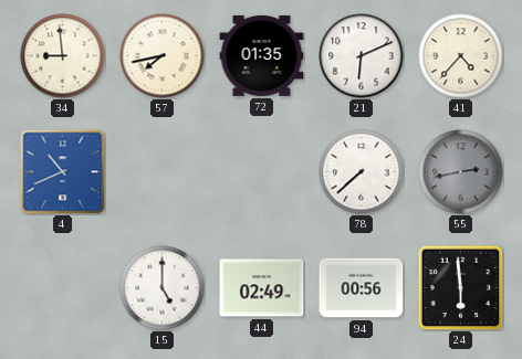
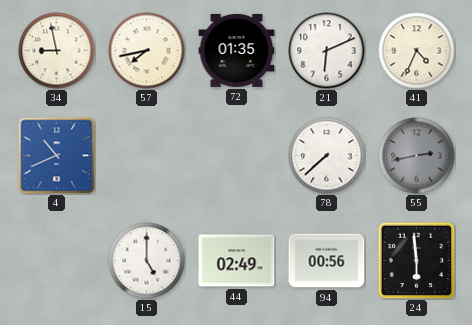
34: 8:59 -> 8:58 (57, 51)
41: 4:37 -> 4:34 (417, 51)
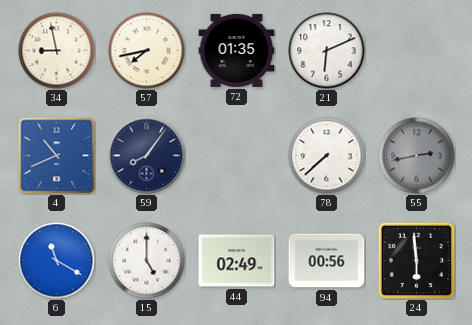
41: 4:34 -> none (417, 51)
59: none -> 8:06 (147, 156)
6: none -> 11:20 (57, 261)
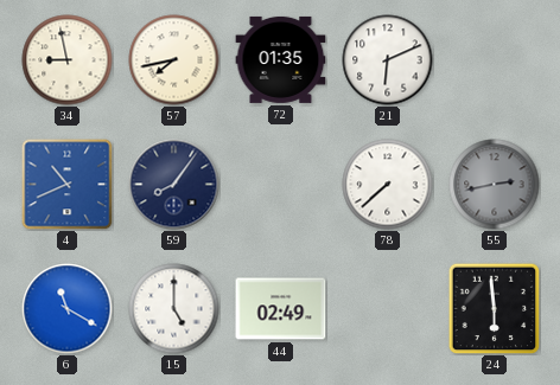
94: 00:56 -> none (327, 261)
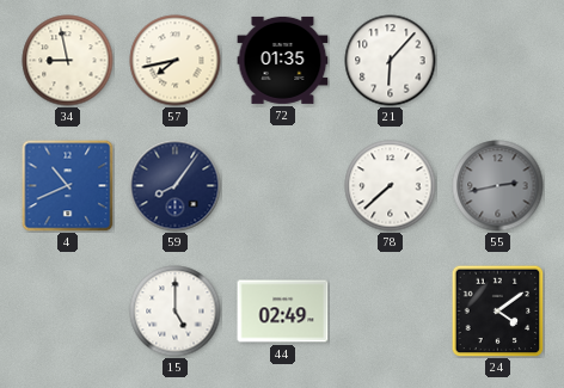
21: 6:11 -> 6:07 (391, 61)
6: 11:20 -> none (68, 309)
24: 5:59 -> 4:09 (497, 310)
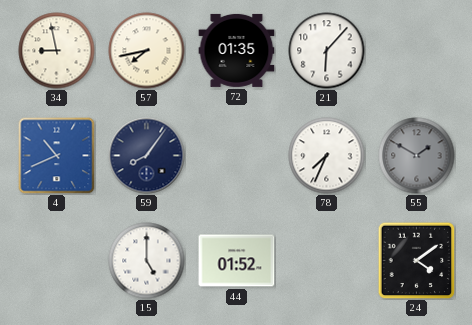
78: 7:38 -> 7:34 (327, 156)
55: 2:43 -> 1:50 (417, 156)
44: 02:49 -> 01:52 (237, 261)
